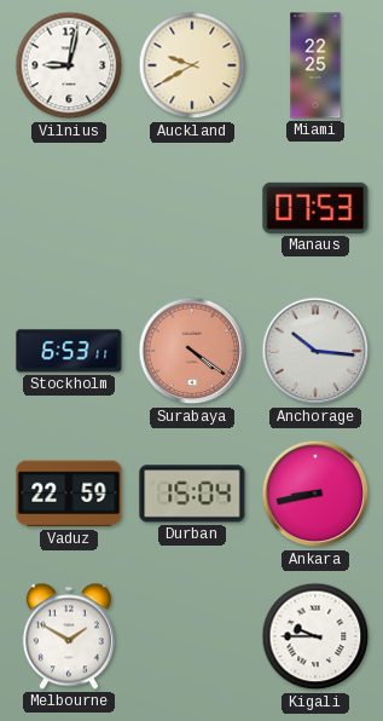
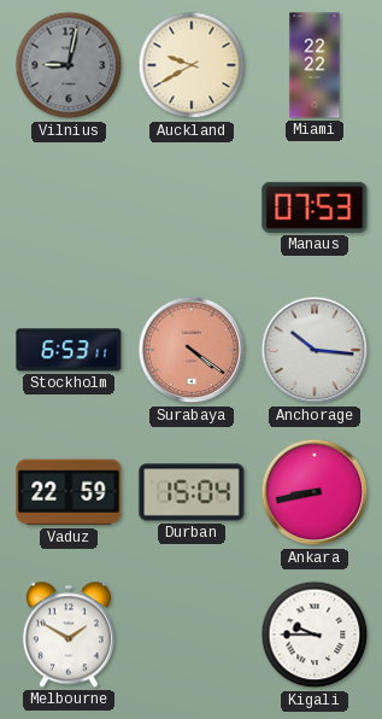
Vilnius dial: white -> grey (69, 65)
Miami: 22:25 -> 22:22 (315, 65)
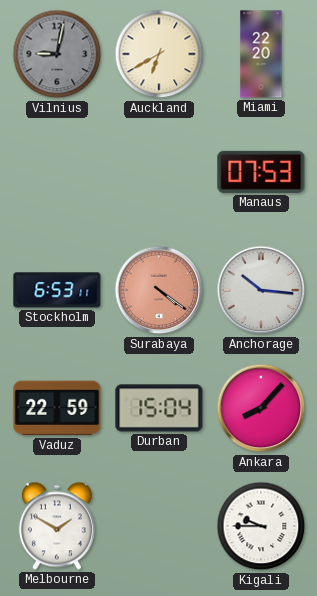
Auckland: 9:40 -> 6:40 (159, 54)
Miami: 22:22 -> 22:20 (261, 54)
Ankara: 8:43 -> 8:07 (261, 408)
